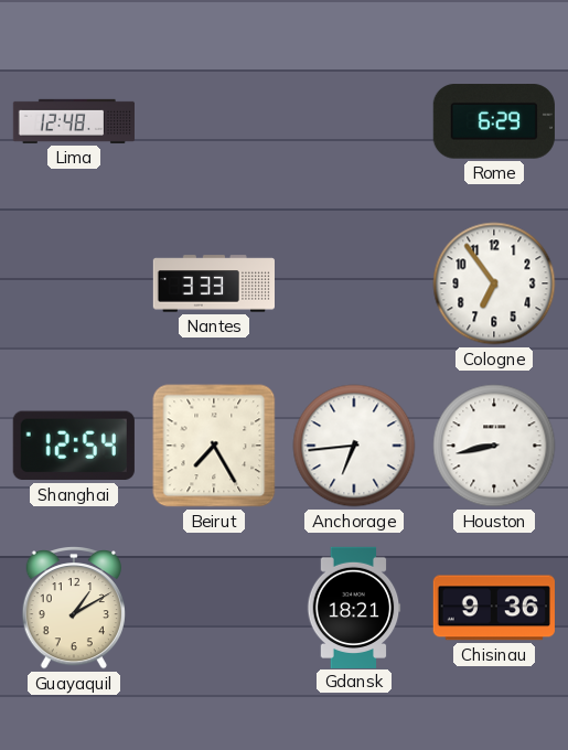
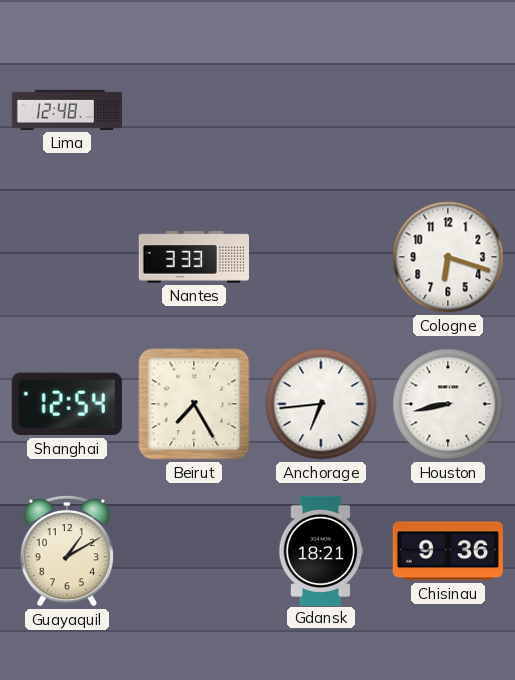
Rome: 6:29 -> none (494, 121)
Cologne: 6:54 -> 6:18 (448, 257)
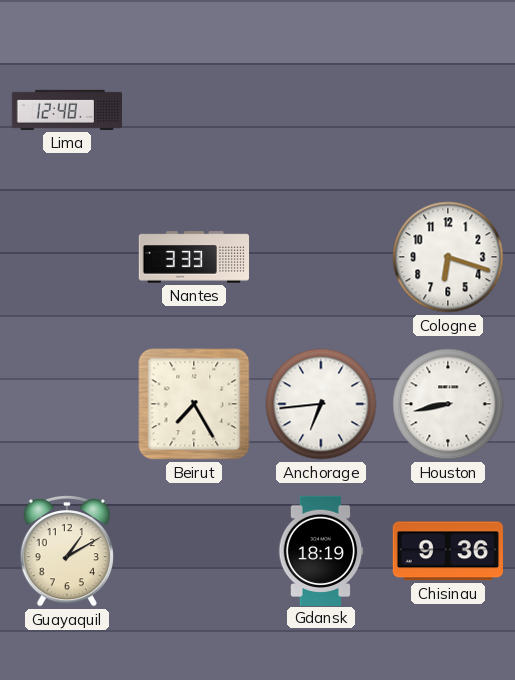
Shanghai: 12:54 -> none (67, 404)
Gdansk: 18:21 -> 18:19 (321, 550)
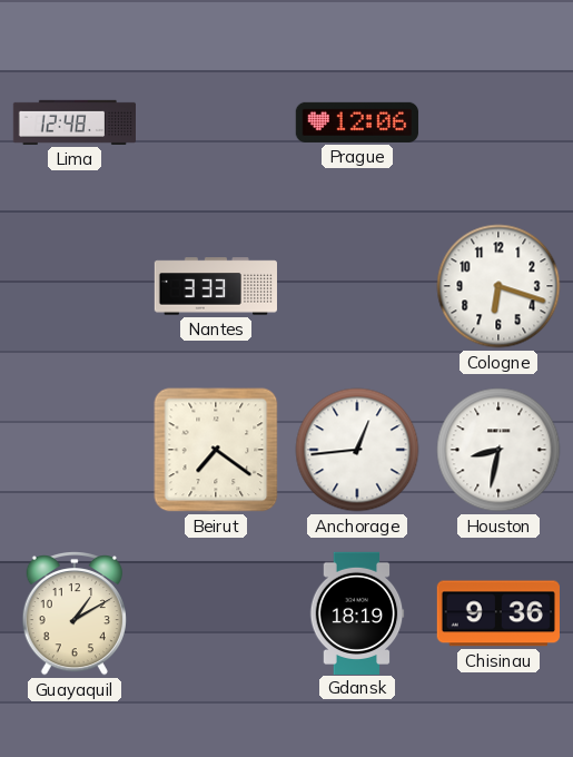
Prague: none -> 12:06 (357, 122)
Beirut: 7:25 -> 7:21 (216, 450)
Anchorage: 6:44 -> 12:44 (357, 450)
Houston: 8:43 -> 8:32 (498, 450)
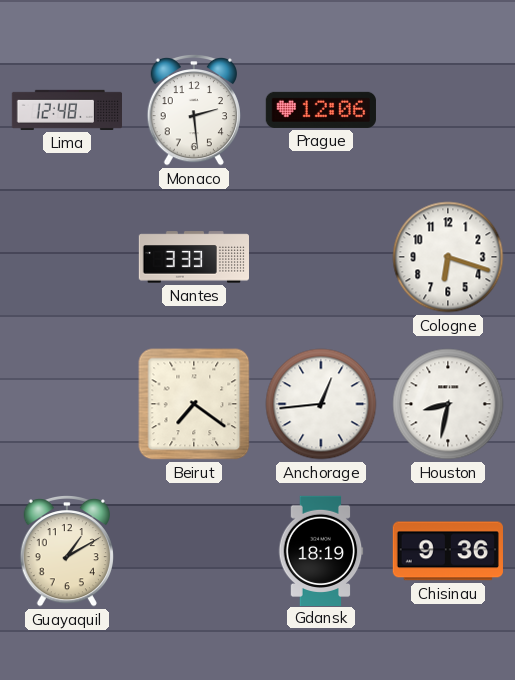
Monaco: none -> 2:29 (194, 111)
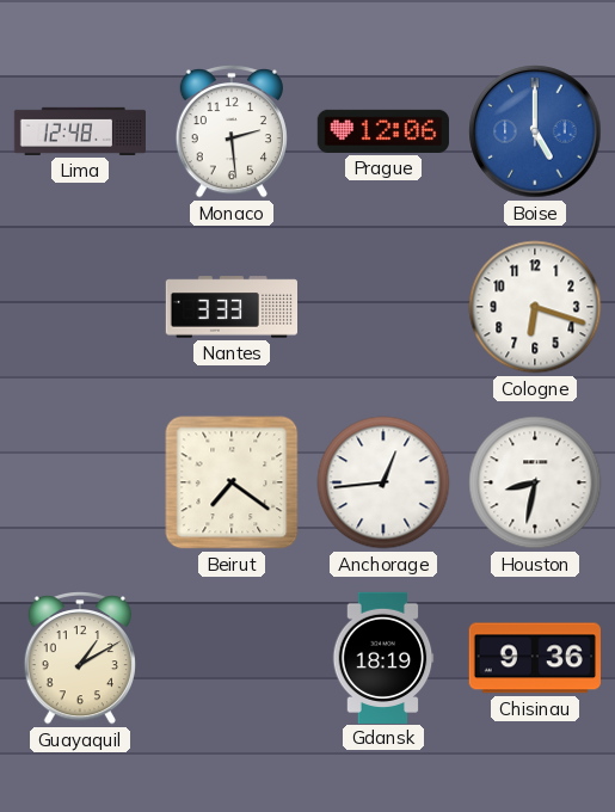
Boise: none -> 5:00 (535, 131)
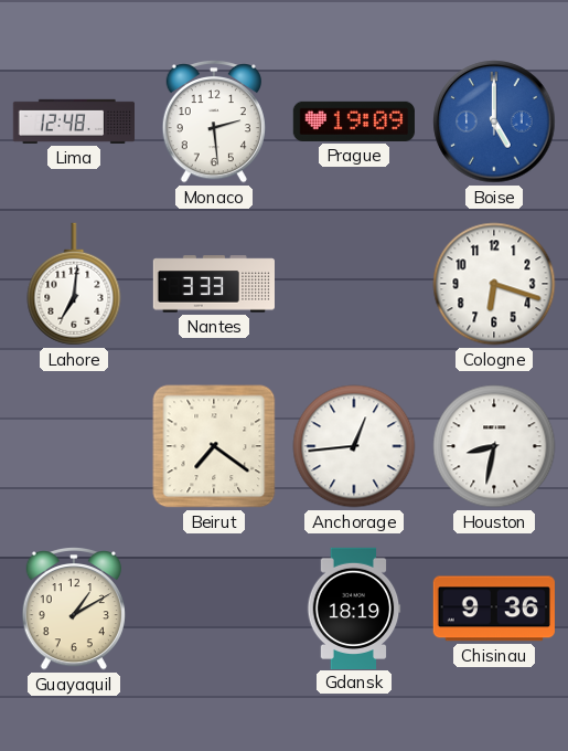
Prague: 12:06 -> 19:09 (354, 121)
Lahore: none -> 7:01 (74, 284)
